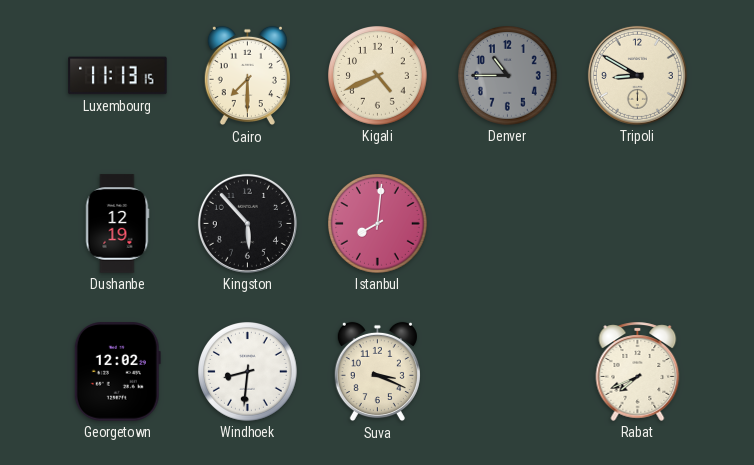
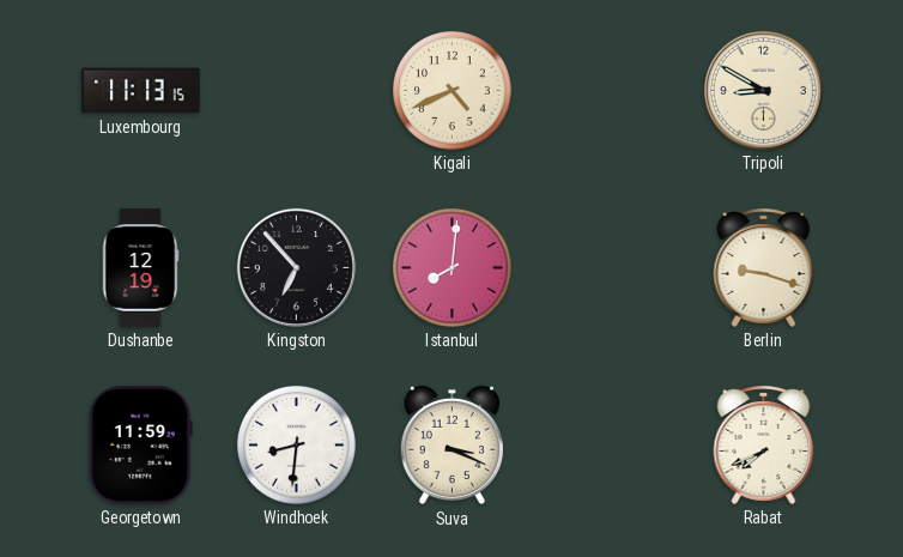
Cairo: 7:30 -> none (247, 76)
Denver: 10:45 -> none (508, 76)
Kingston: 5:53 -> 6:53 (296, 267)
Berlin: none -> 9:18 (764, 267)
Georgetown: 12:02 -> 11:59 (140, 446)
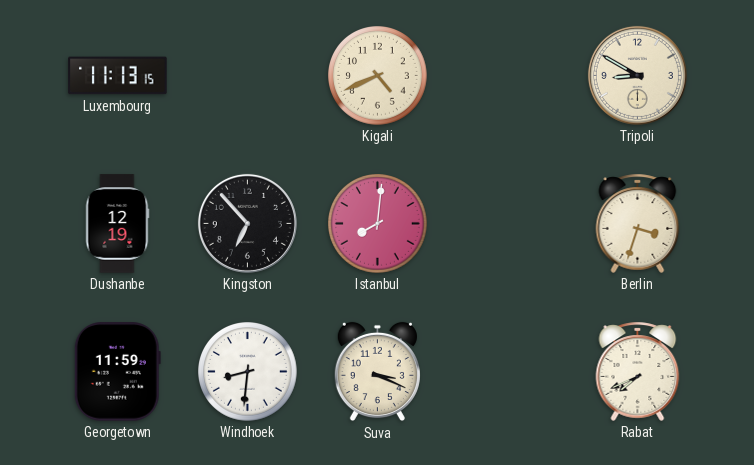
Berlin: 9:18 -> 3:33 (638, 223)
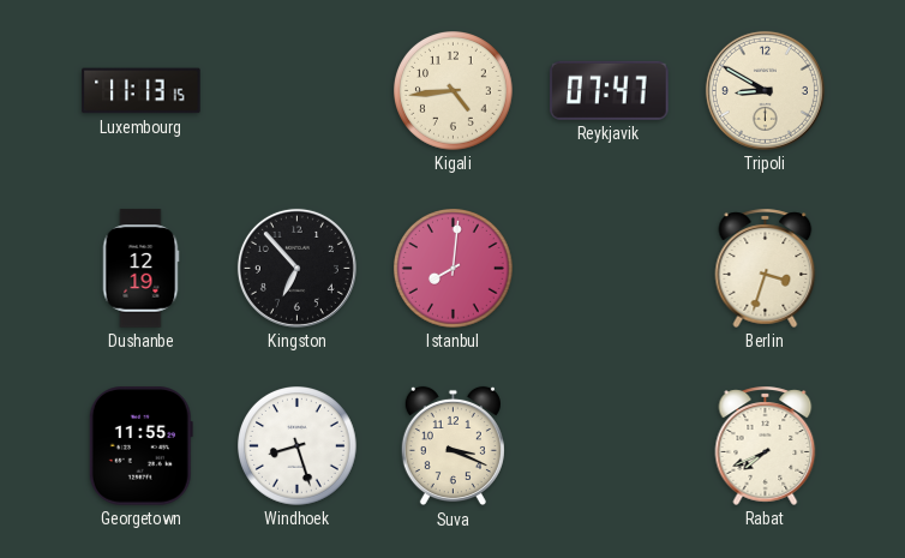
Kigali: 4:41 -> 4:44 (454, 91)
Reykjavik: none -> 07:47 (610, 90)
Georgetown: 11:59 -> 11:55 (140, 446)
Windhoek: 8:31 -> 8:27 (298, 446)
